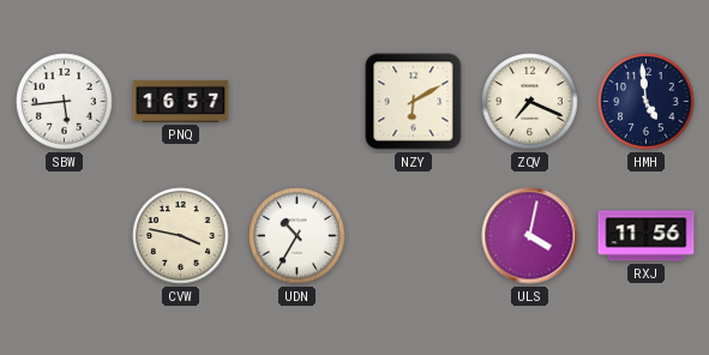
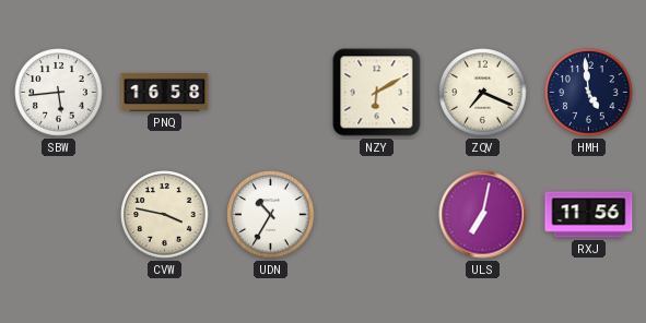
PNQ: 16:57 -> 16:58 (165, 92)
ULS: 4:02 -> 7:02 (483, 215)
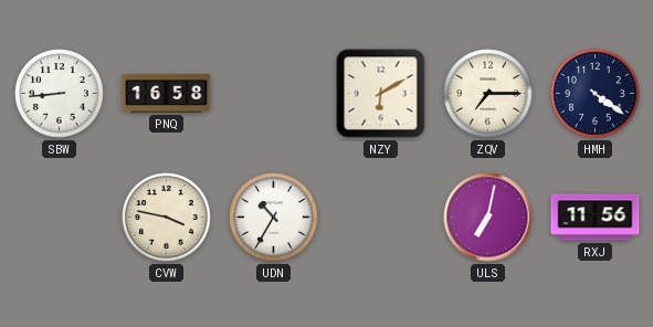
SBW: 5:44 -> 8:44 (60, 94)
ZQV: 7:19 -> 7:15 (488, 94)
HMH: 4:59 -> 4:21 (596, 94)
